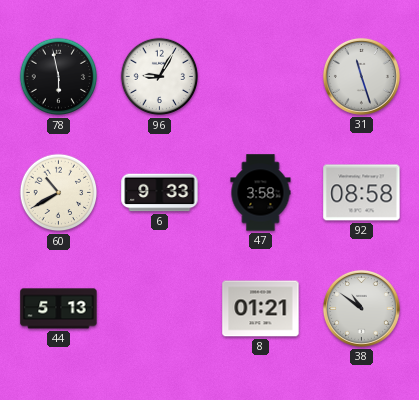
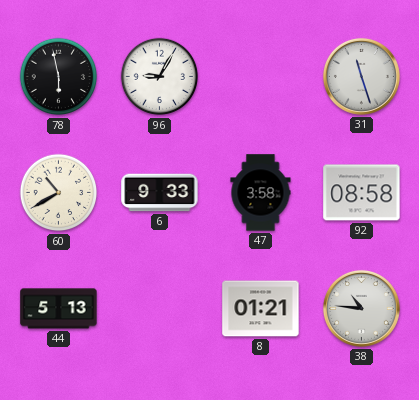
38: 10:51 -> 10:46 (361, 308)
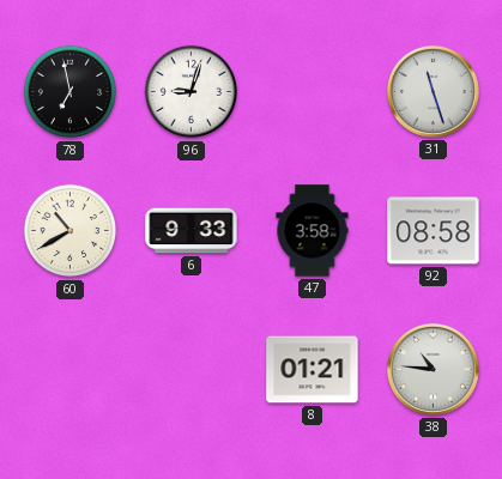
78: 5:58 -> 6:58 (71, 92)
96: 9:05 -> 9:03 (192, 92)
44: 5:13 -> none (59, 309)
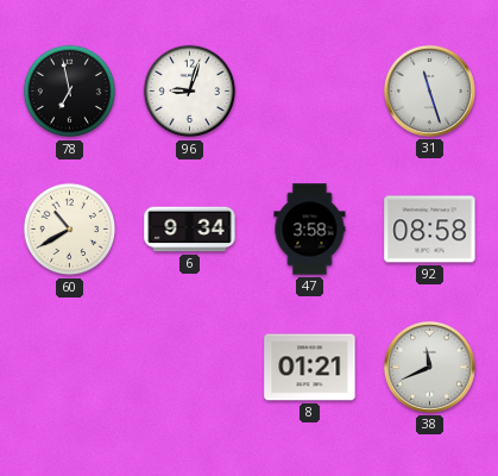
6: 9:33 -> 9:34 (190, 230)
38: 10:46 -> 11:41 (429, 367)
